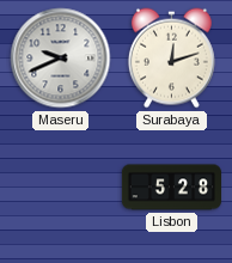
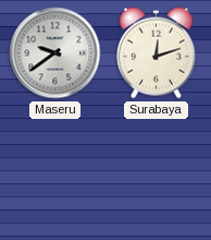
Maseru: 9:41 -> 9:39 (55, 53)
Lisbon: 5:28 -> none (171, 188)
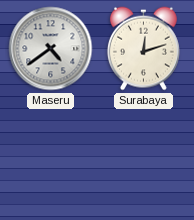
Maseru: 9:39 -> 4:39 (51, 49)
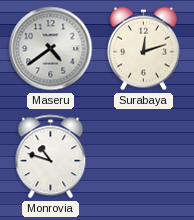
Monrovia: none -> 10:48 (51, 157)
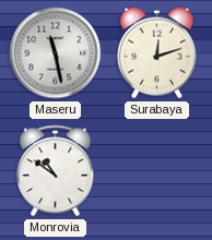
Maseru: 4:39 -> 11:28 (56, 53)
Monrovia: 10:48 -> 10:51 (56, 171)
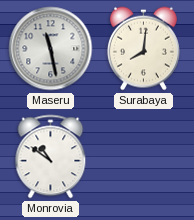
Surabaya: 12:12 -> 8:01 (143, 49)
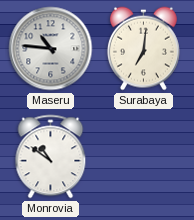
Maseru: 11:28 -> 10:46 (51, 49)
Surabaya: 8:01 -> 7:01 (143, 49)
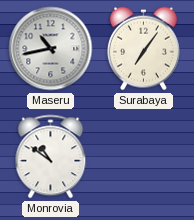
Maseru: 10:46 -> 10:43 (51, 49)
Surabaya: 7:01 -> 7:06 (143, 49)
